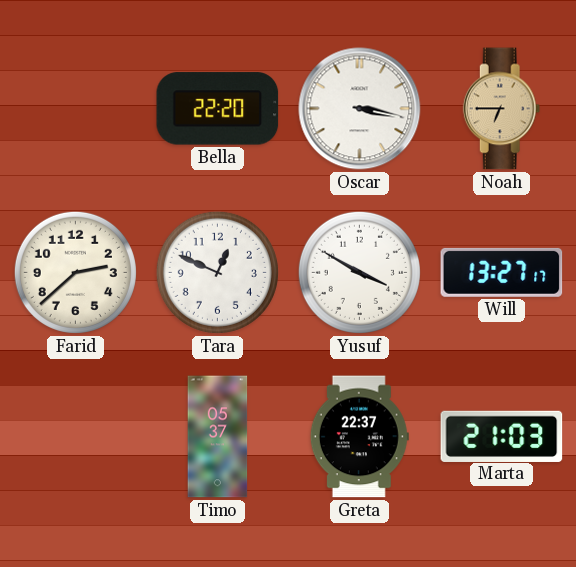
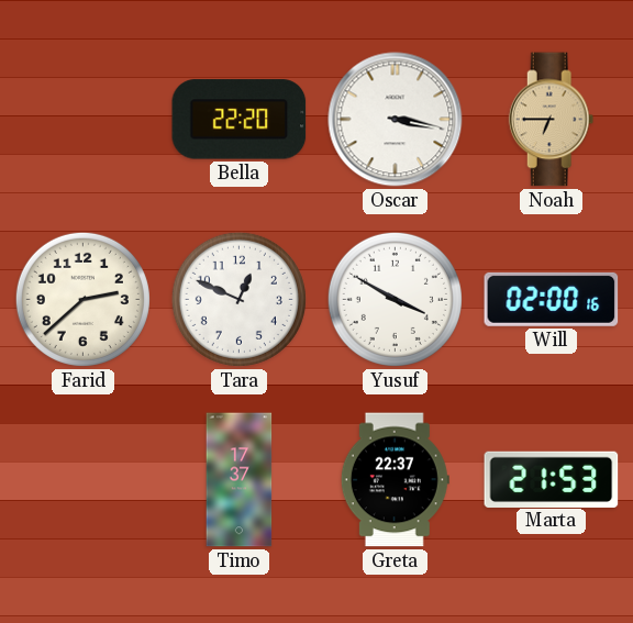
Will: 13:27 -> 02:00 (552, 299)
Timo: 05:37 -> 17:37 (240, 480)
Marta: 21:03 -> 21:53 (552, 479)
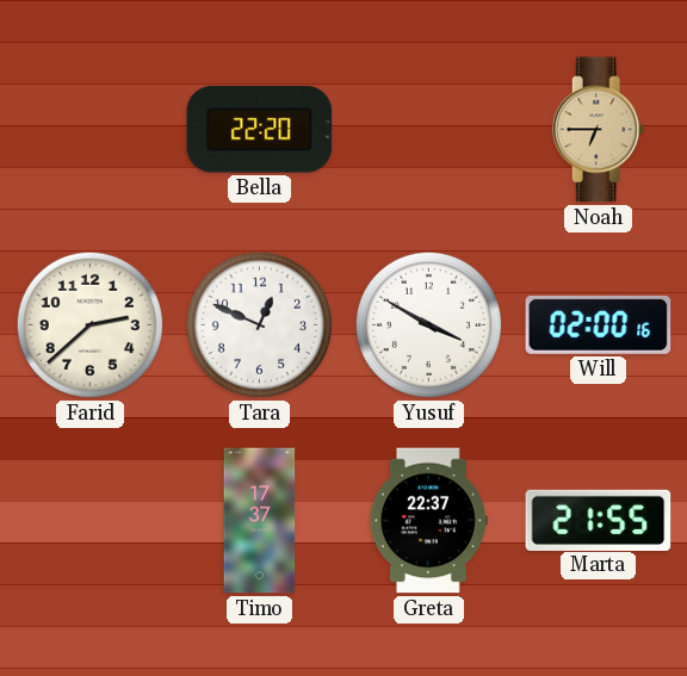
Oscar: 3:17 -> none (396, 120)
Marta: 21:53 -> 21:55 (599, 520)
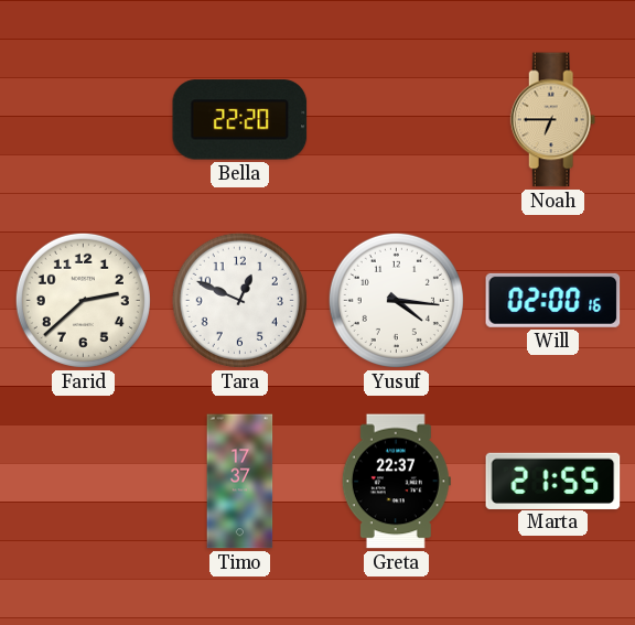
Yusuf: 3:50 -> 4:16 (396, 300)
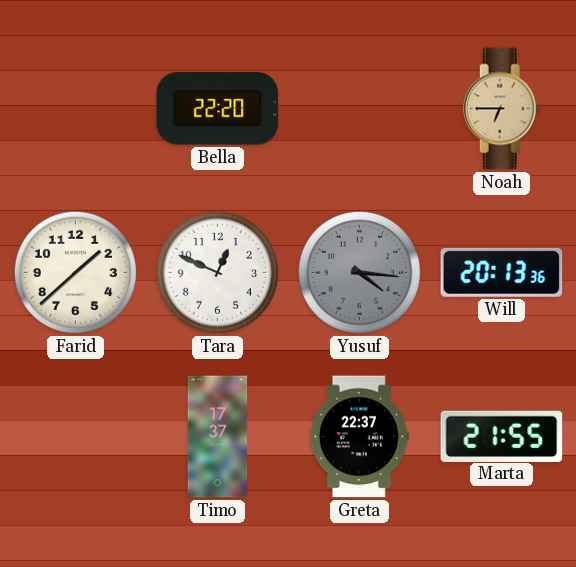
Farid: 2:38 -> 1:38 (75, 272)
Yusuf dial: white -> grey (359, 272)
Will: 02:00 -> 20:13 (502, 272)
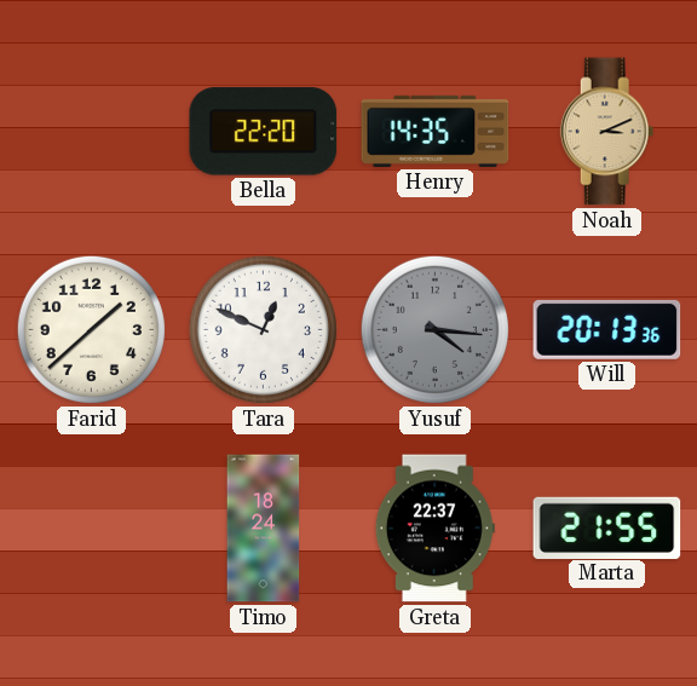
Henry: none -> 14:35 (436, 131)
Noah: 6:45 -> 3:11 (607, 132)
Timo: 17:37 -> 18:24 (264, 529)
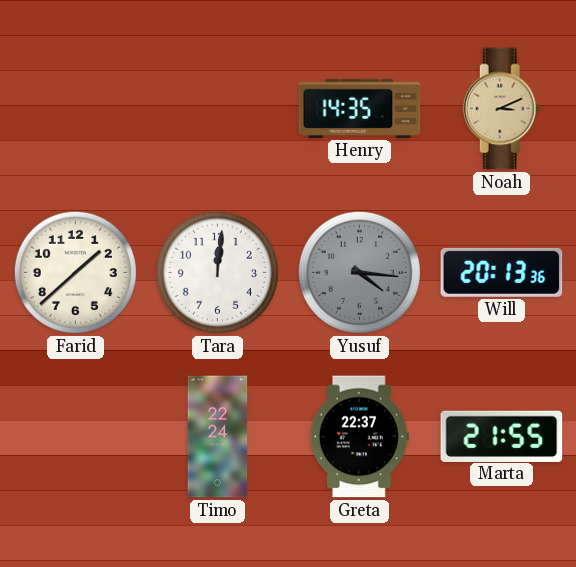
Bella: 22:20 -> none (264, 132)
Tara: 12:49 -> 12:01 (217, 272)
Timo: 18:24 -> 22:24 (218, 437)
